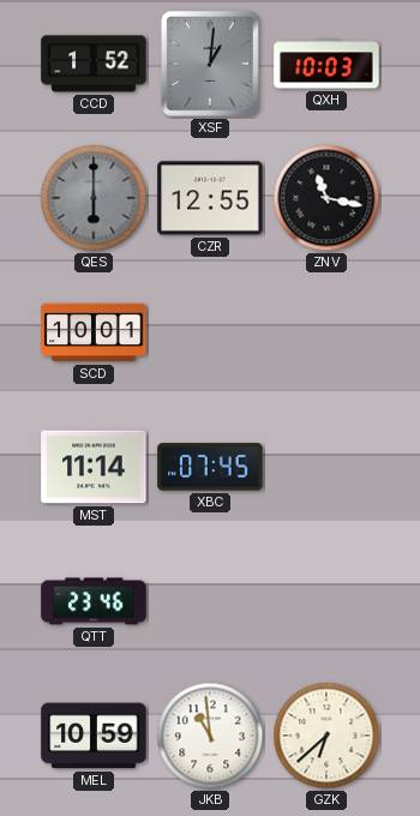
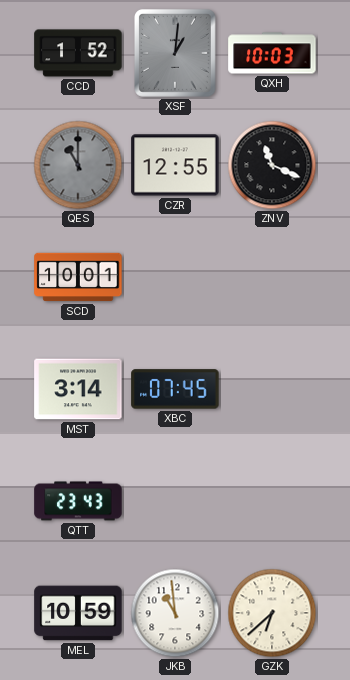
QES: 6:00 -> 11:00 (78, 165)
ZNV: 11:17 -> 11:19 (272, 165)
MST: 11:14 -> 3:14 (78, 389)
QTT: 23:46 -> 23:43 (78, 501)
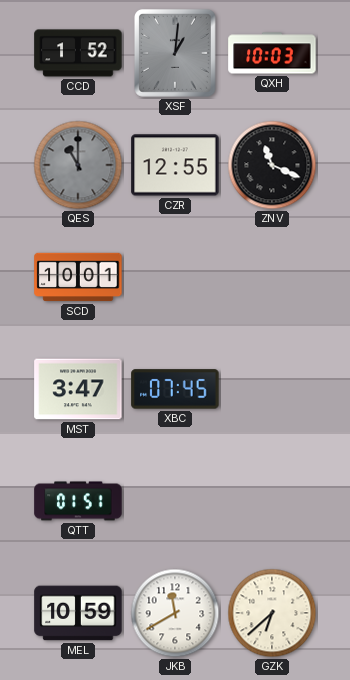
MST: 3:14 -> 3:47 (78, 389)
QTT: 23:43 -> 01:51 (78, 501)
JKB: 10:59 -> 11:40 (175, 613)
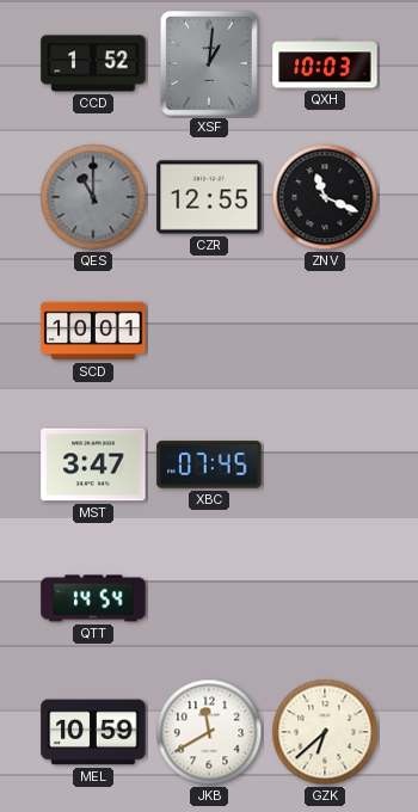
QTT: 01:51 -> 14:54 (93, 598)
